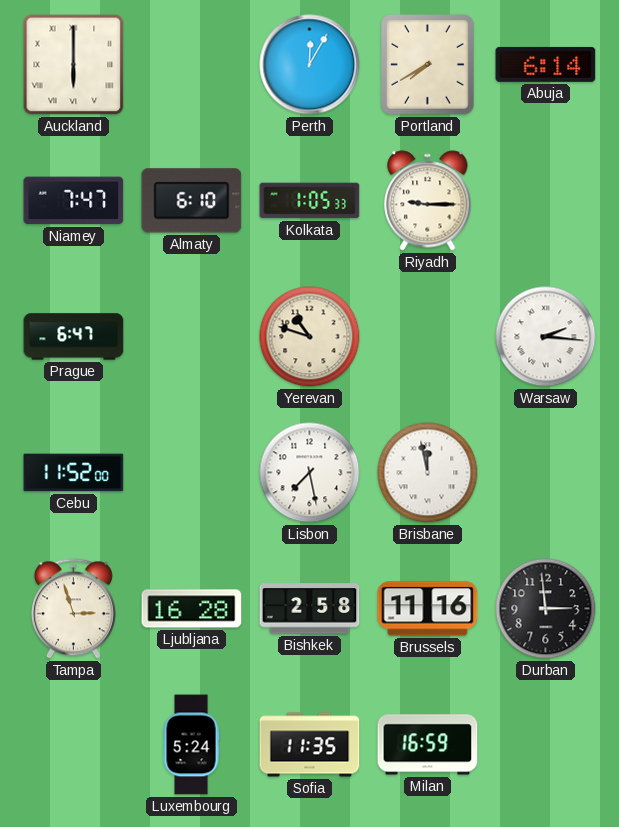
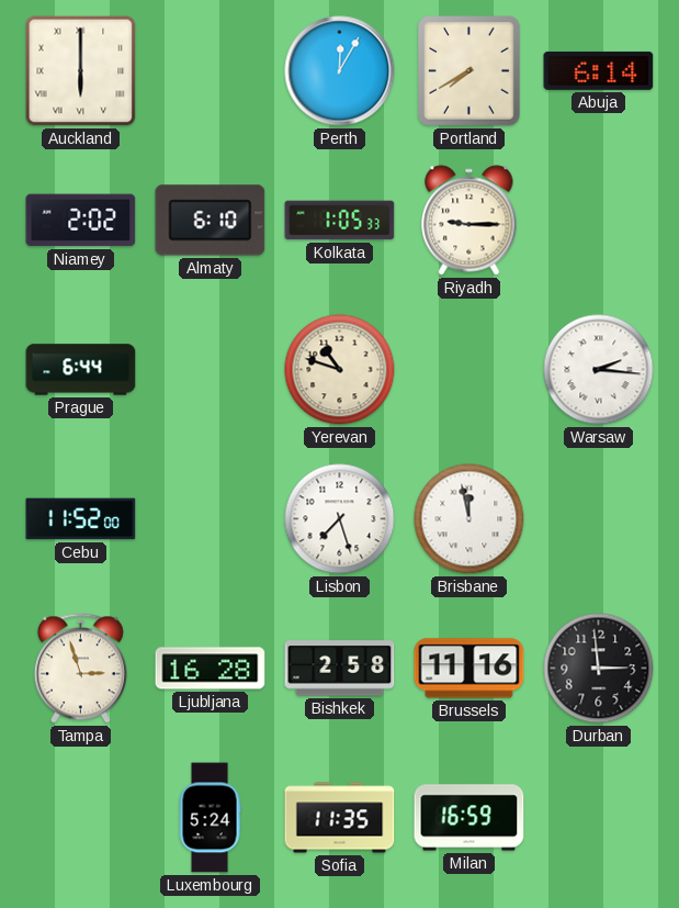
Niamey: 7:47 -> 2:02 (81, 221)
Prague: 6:47 -> 6:44 (81, 370)
Lisbon: 7:28 -> 7:27 (340, 519)
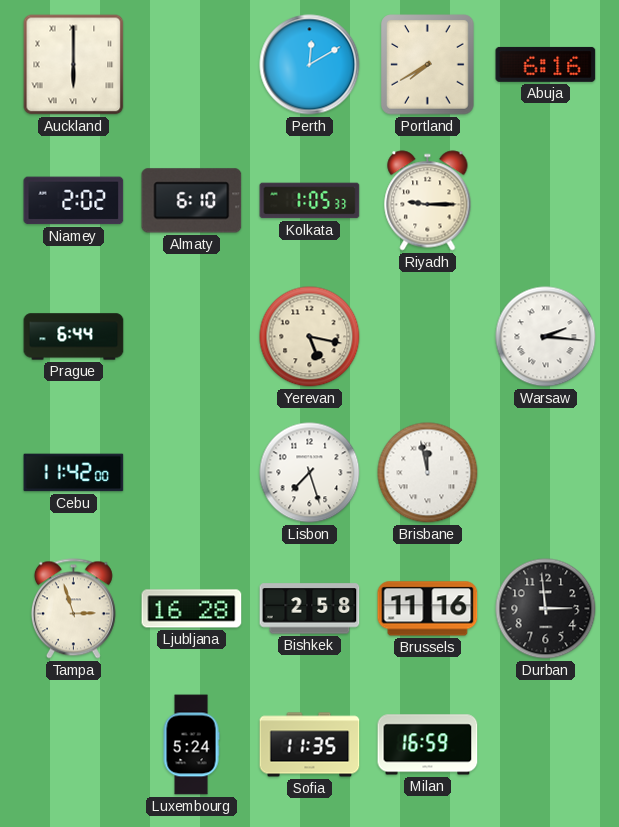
Perth: 12:05 -> 12:10 (310, 65)
Abuja: 6:14 -> 6:16 (546, 64)
Yerevan: 10:48 -> 5:17 (310, 337)
Cebu: 11:52 -> 11:42 (74, 473)
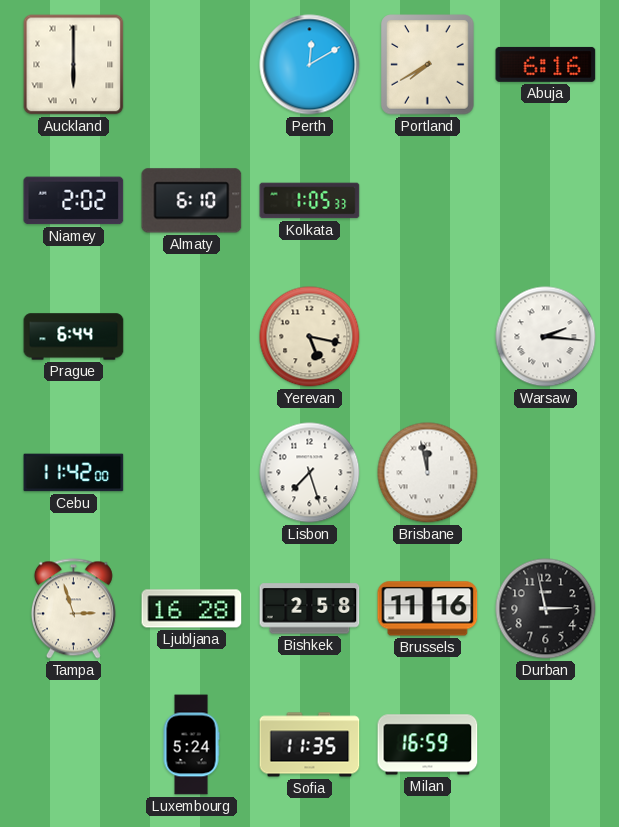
Riyadh: 9:15 -> none (428, 201)
Durban: 2:59 -> 2:58 (546, 609)
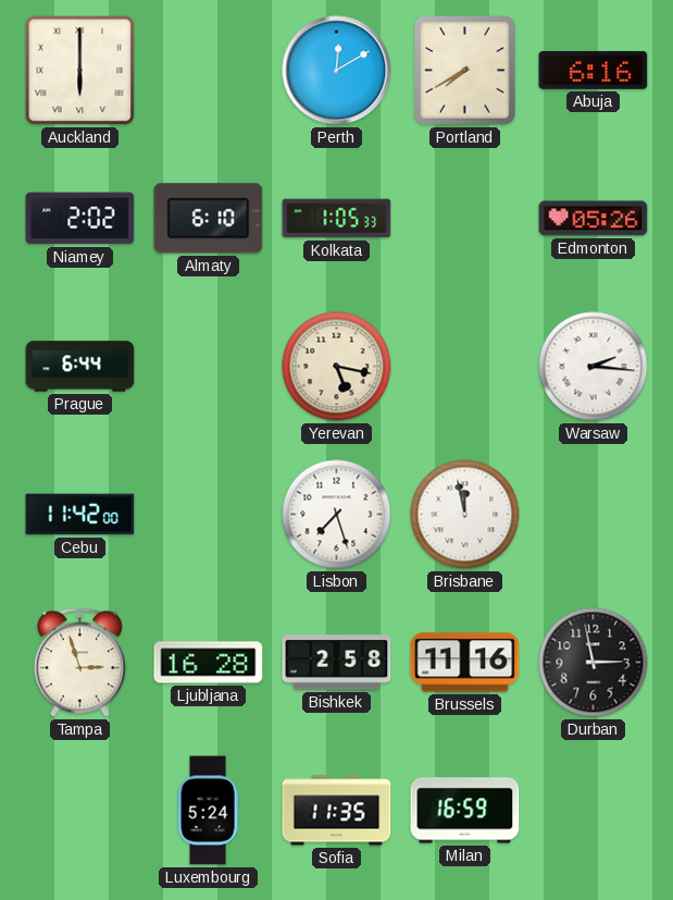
Edmonton: none -> 05:26 (594, 219)
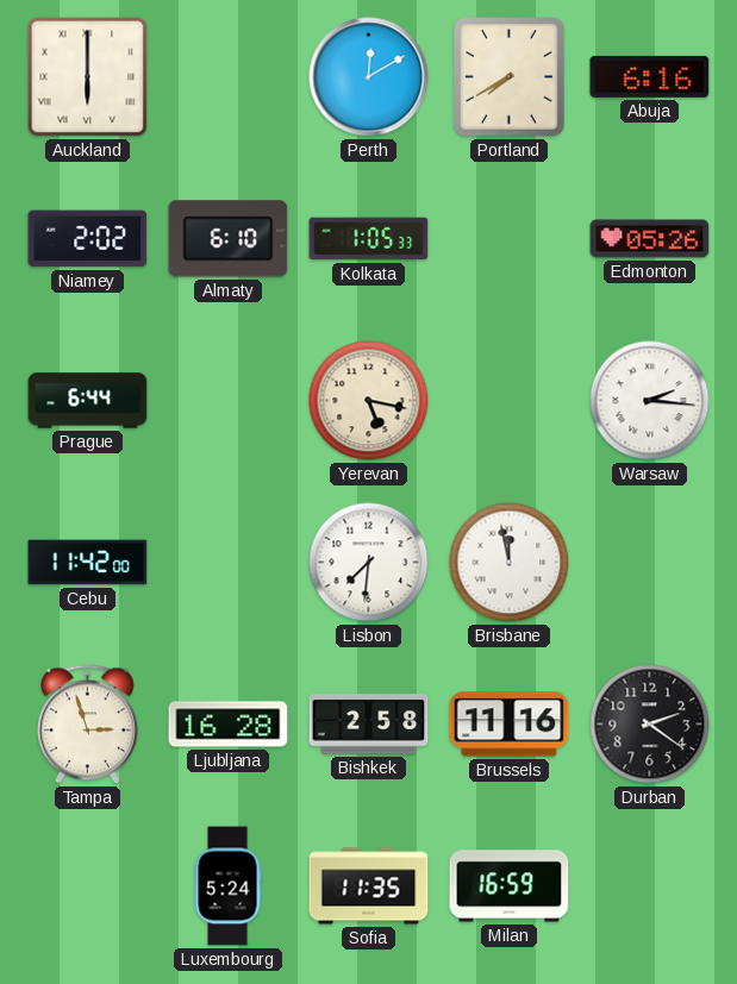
Lisbon: 7:27 -> 7:31 (369, 563)
Durban: 2:58 -> 2:21 (650, 725)
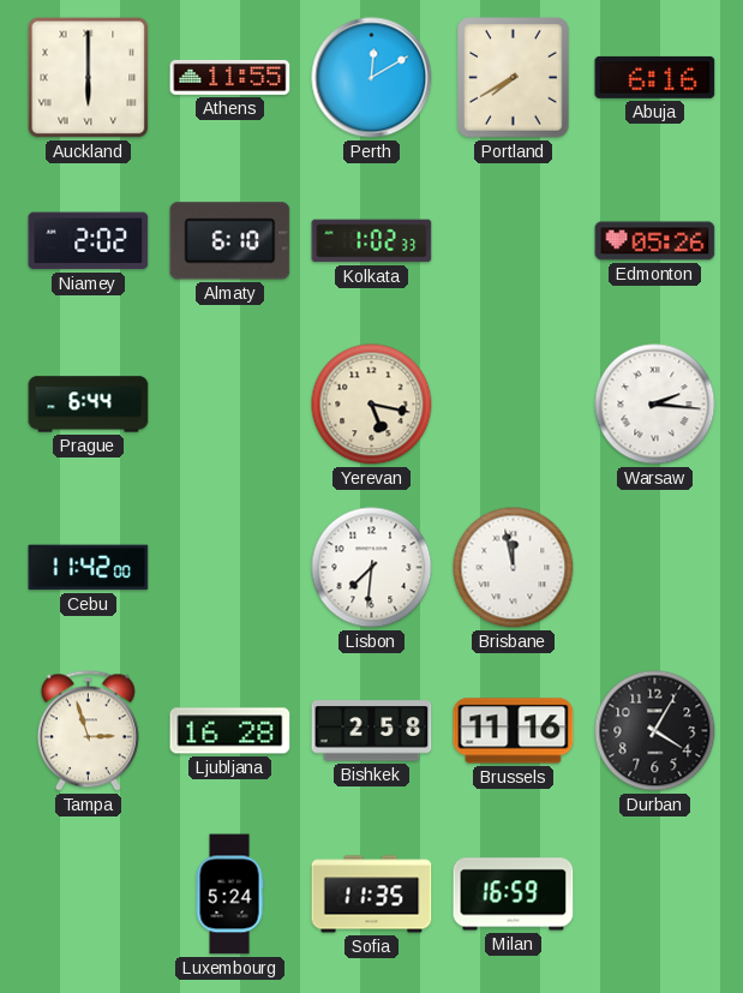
Athens: none -> 11:55 (230, 77)
Kolkata: 1:05 -> 1:02 (372, 241)
Durban: 2:21 -> 4:05 (655, 731)
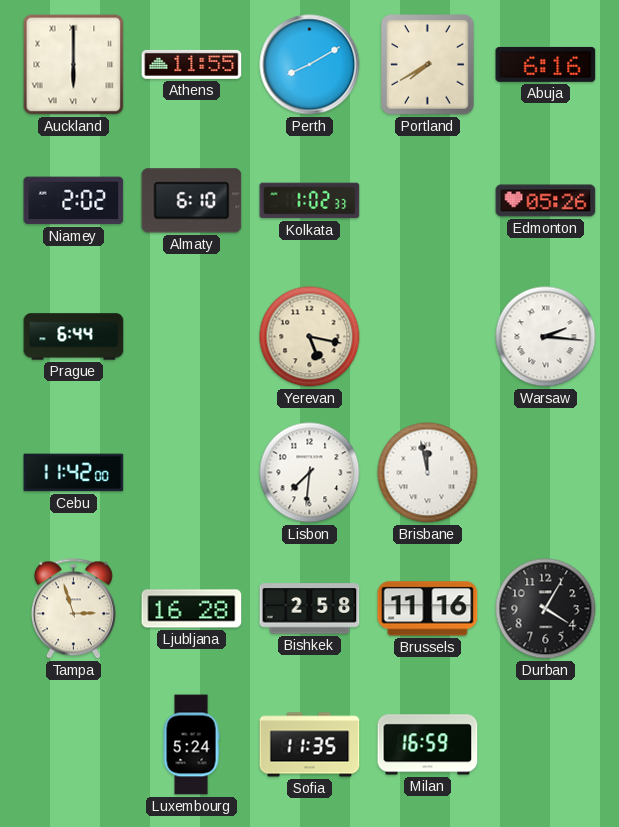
Perth: 12:10 -> 8:10 (310, 65)
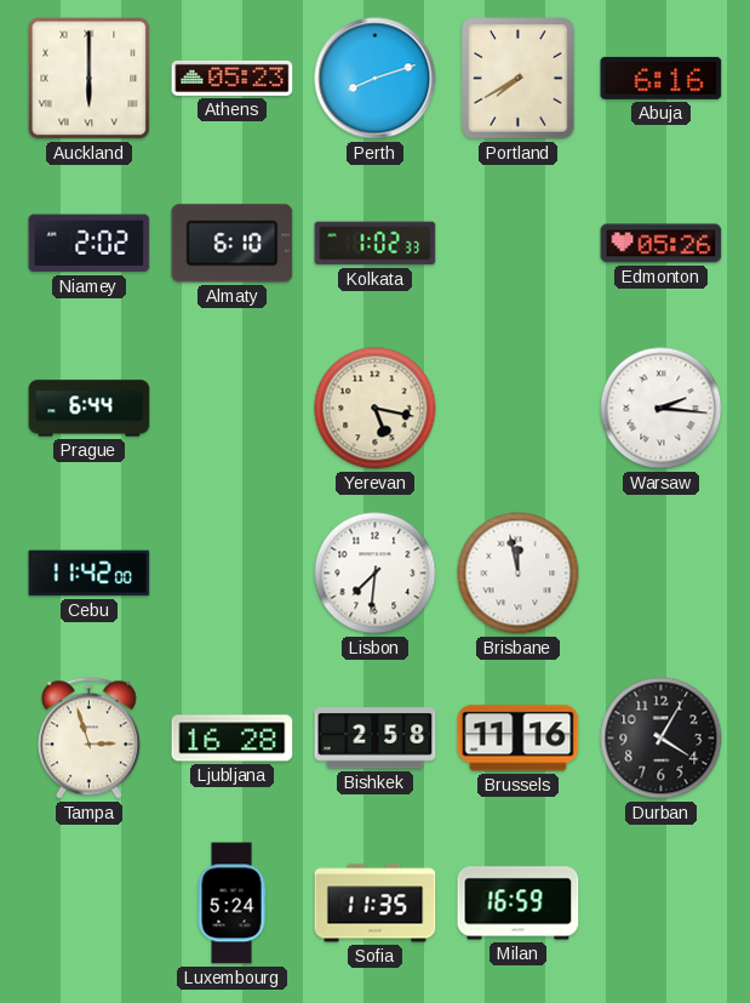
Athens: 11:55 -> 05:23 (233, 78)
Perth: 8:10 -> 8:12 (376, 79)
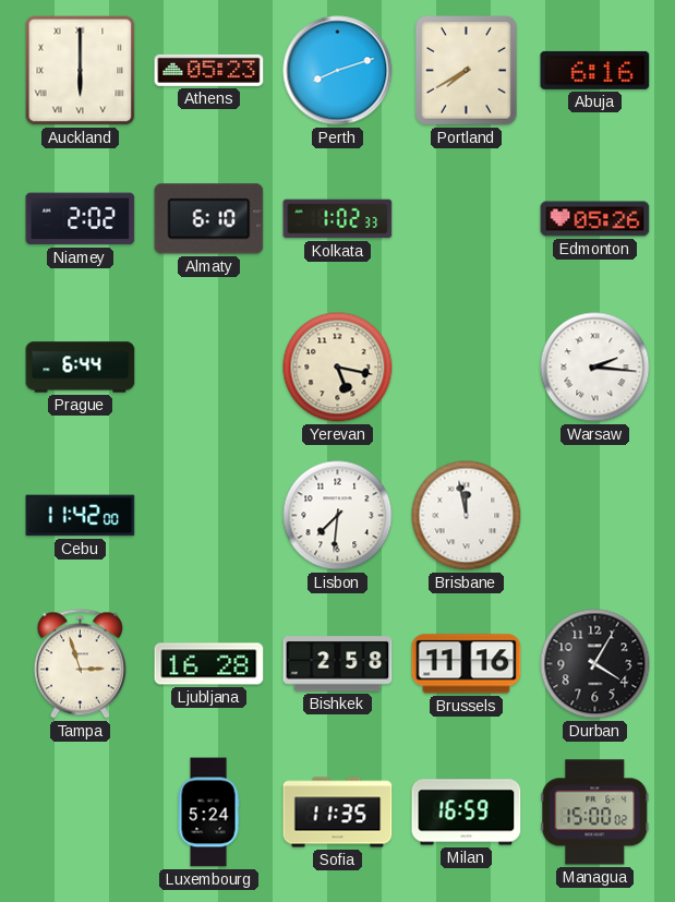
Managua: none -> 15:00 (595, 813)
